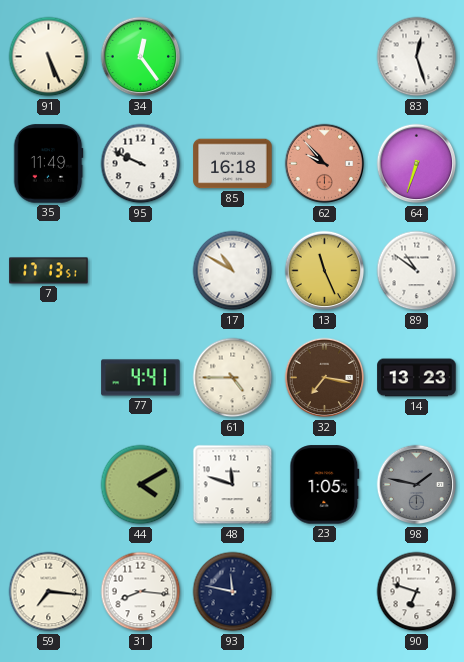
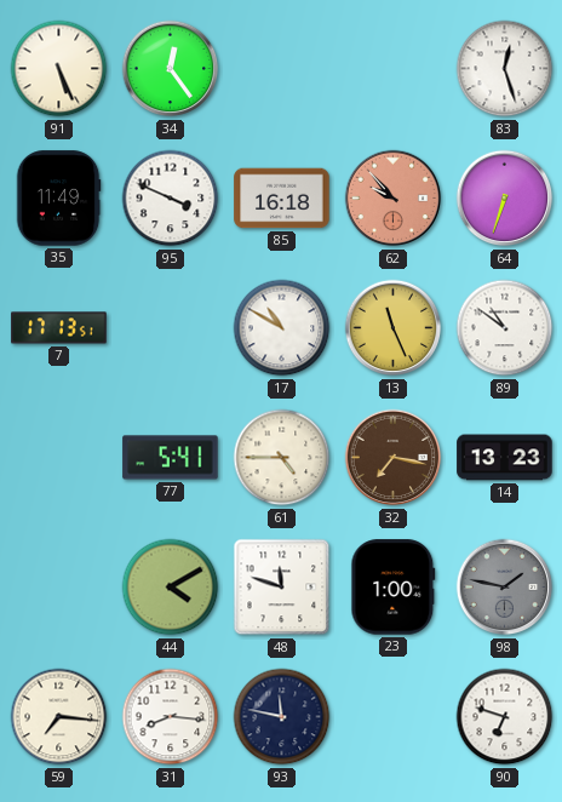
95: 9:49 -> 3:49 (171, 199)
77: 4:41 -> 5:41 (171, 458)
23: 1:05 -> 1:00 (394, 588)
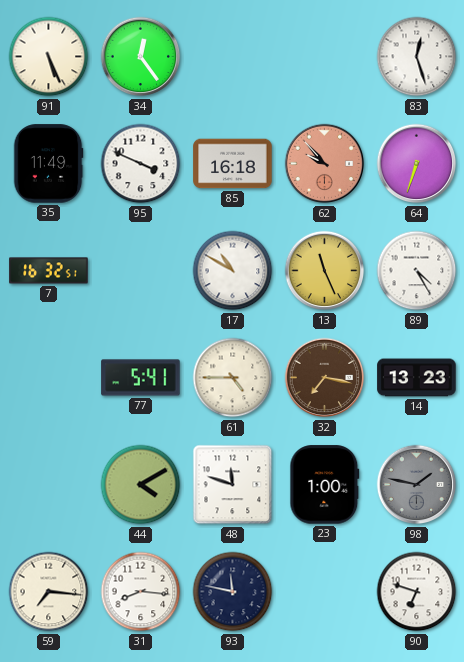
7: 17:13 -> 16:32 (49, 271)
89: 10:51 -> 4:25 (417, 271)
